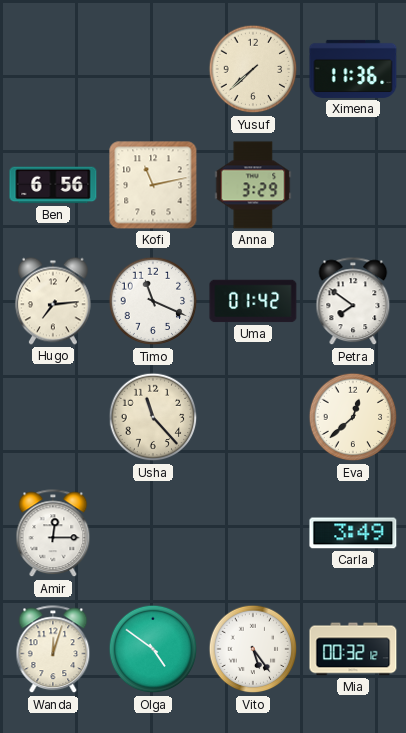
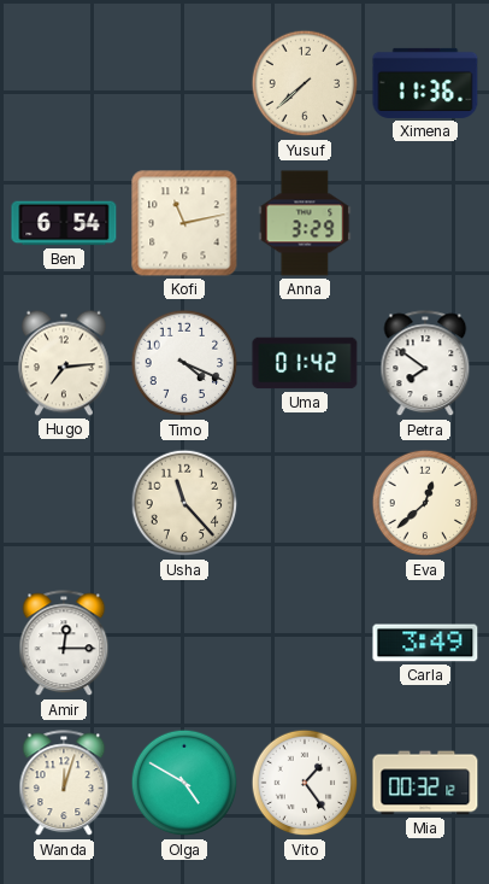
Ben: 6:56 -> 6:54 (64, 223)
Timo: 11:19 -> 4:19 (184, 363)
Olga: 4:51 -> 4:50 (184, 783)
Vito: 5:24 -> 1:24 (305, 783)
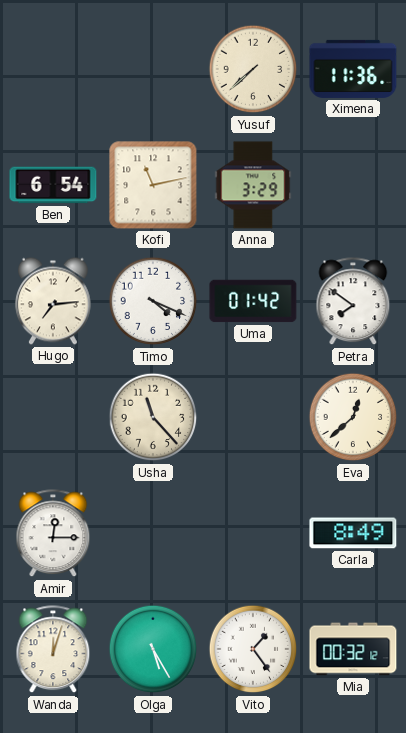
Carla: 3:49 -> 8:49 (353, 533)
Olga: 4:50 -> 5:25 (153, 649)
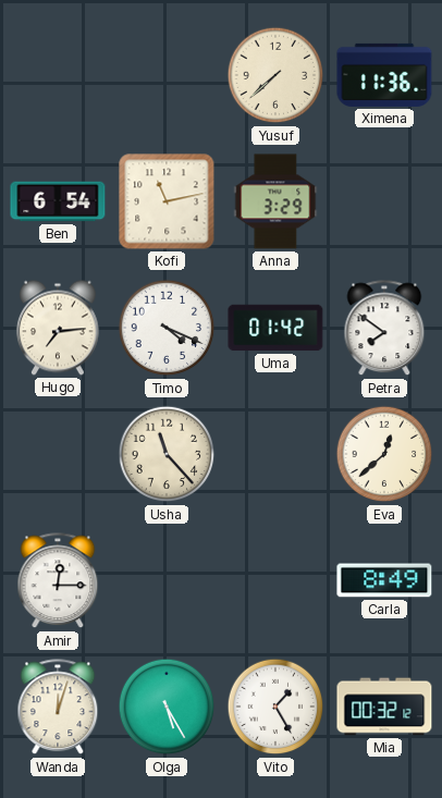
Vito: 1:24 -> 1:25 (275, 707)
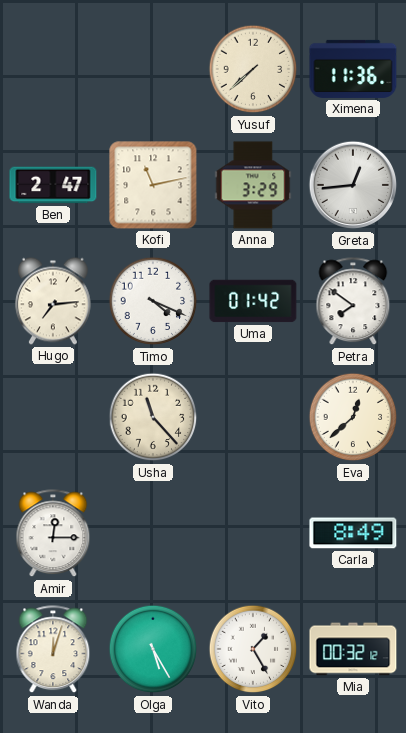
Ben: 6:54 -> 2:47 (53, 185)
Greta: none -> 12:44 (353, 185)
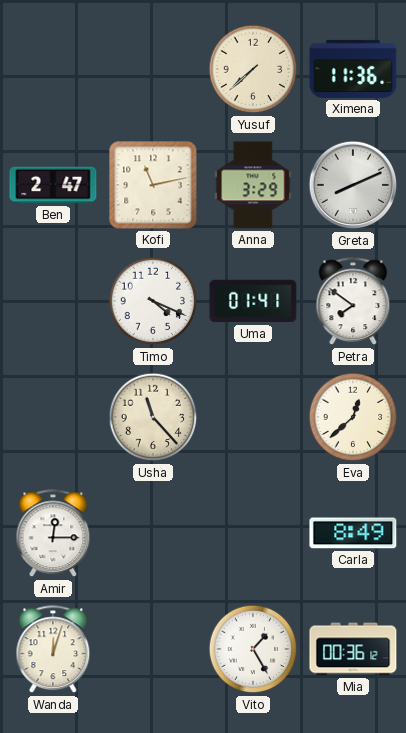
Greta: 12:44 -> 8:11 (353, 185)
Hugo: 7:14 -> none (53, 301)
Uma: 01:42 -> 01:41 (253, 301)
Olga: 5:25 -> none (153, 649)
Mia: 00:32 -> 00:36 (353, 649)
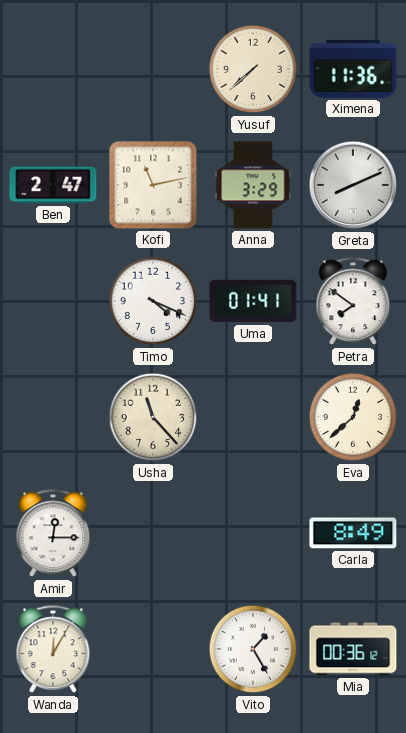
Wanda: 12:03 -> 12:05 (53, 650)
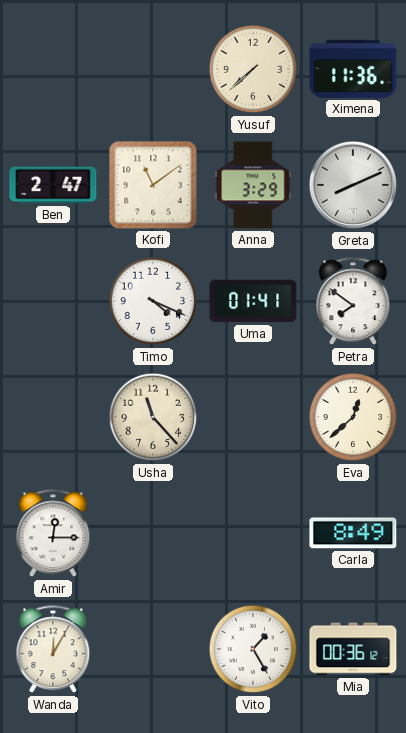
Kofi: 11:13 -> 11:09 (153, 185)
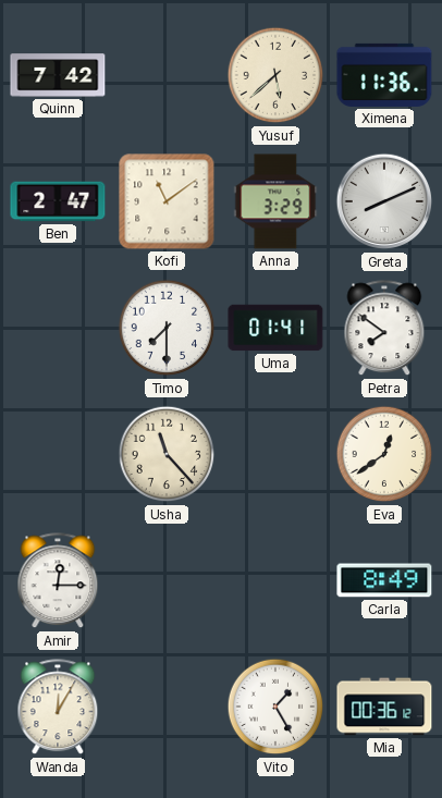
Quinn: none -> 7:42 (58, 75)
Yusuf: 7:38 -> 5:38 (275, 75)
Timo: 4:19 -> 7:30 (167, 328)
Eva: 12:38 -> 12:39 (384, 454)
